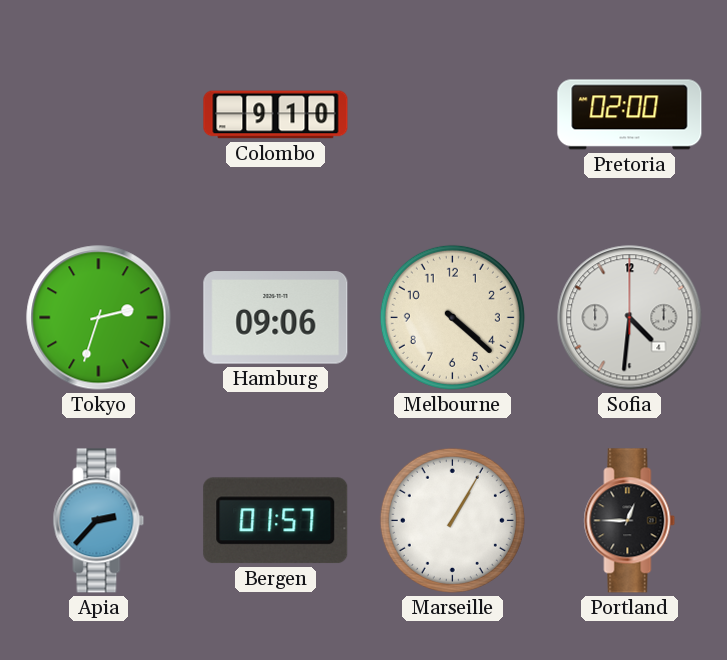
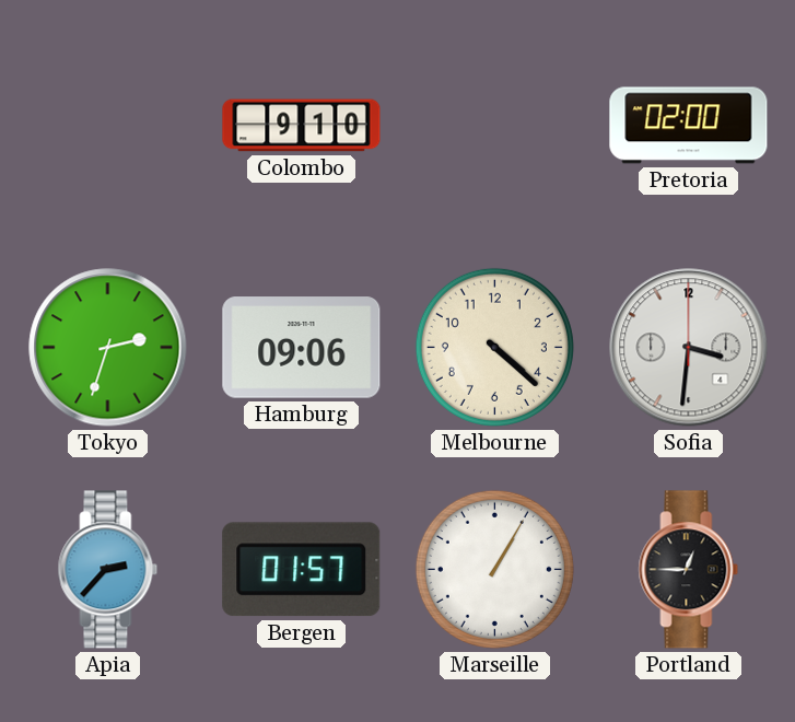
Sofia: 4:31 -> 3:31 (689, 348)
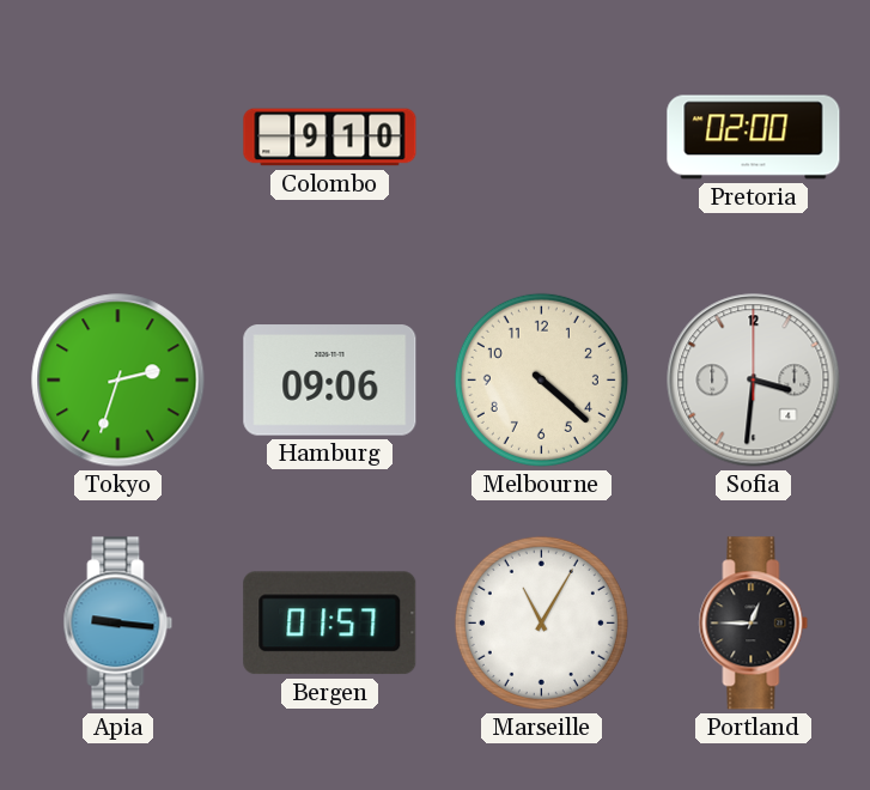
Apia: 2:37 -> 9:16 (118, 624)
Marseille: 1:05 -> 11:05 (541, 622)
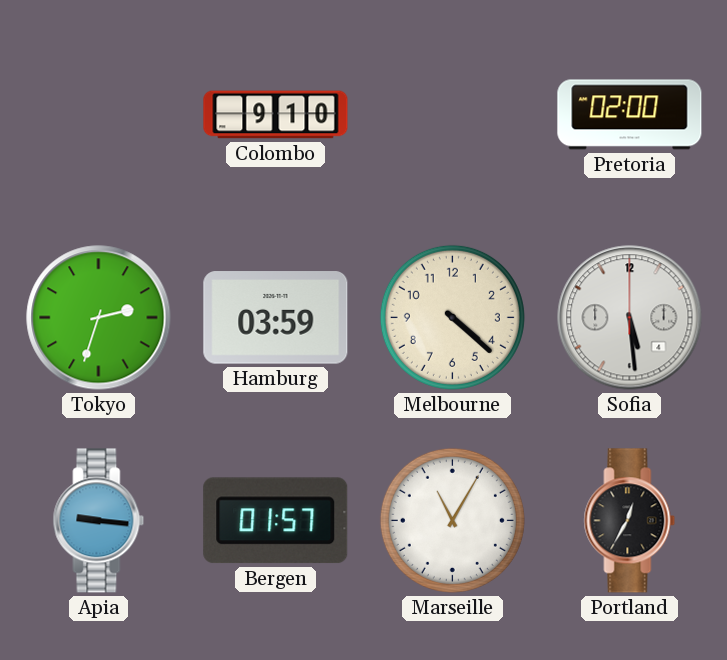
Hamburg: 09:06 -> 03:59 (276, 318)
Sofia: 3:31 -> 5:29 (630, 318)
Portland: 12:45 -> 12:35 (630, 521)
